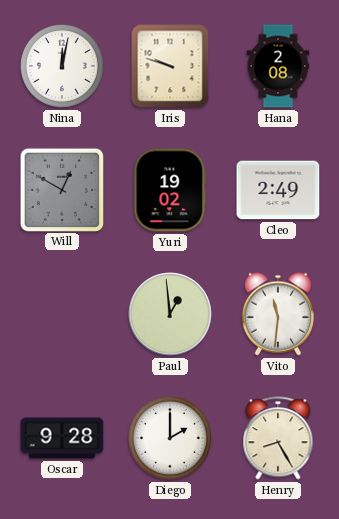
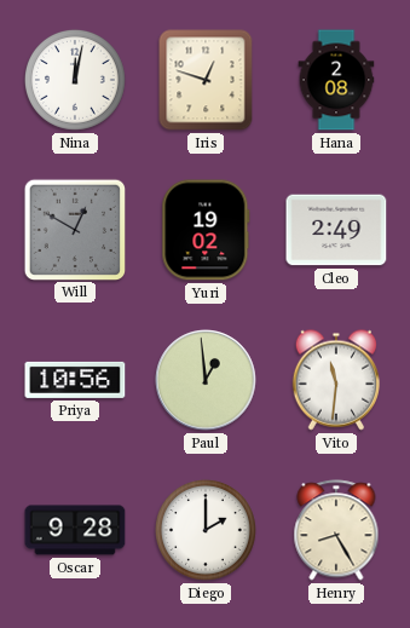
Iris: 9:48 -> 12:48 (206, 80)
Priya: none -> 10:56 (75, 380)
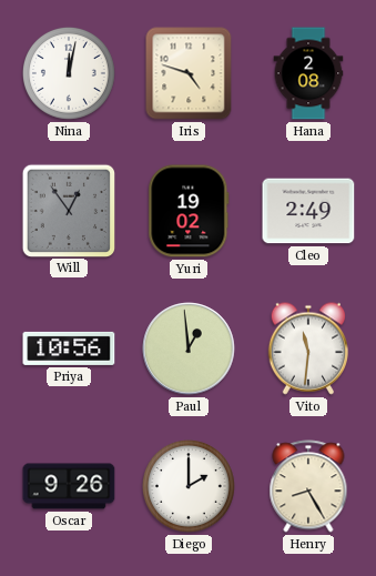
Iris: 12:48 -> 4:48 (189, 73)
Will: 12:50 -> 12:54 (68, 210)
Oscar: 9:28 -> 9:26 (69, 486)
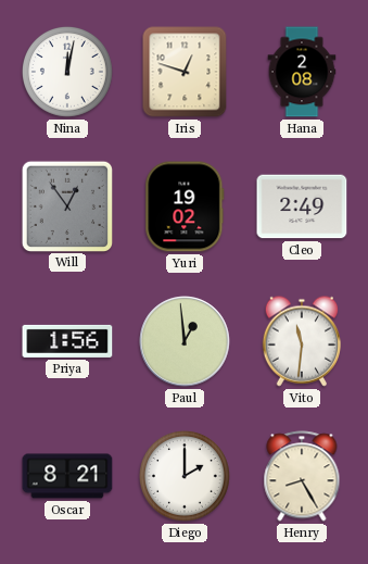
Iris: 4:48 -> 12:48 (185, 72)
Priya: 10:56 -> 1:56 (67, 341)
Oscar: 9:26 -> 8:21 (67, 476)
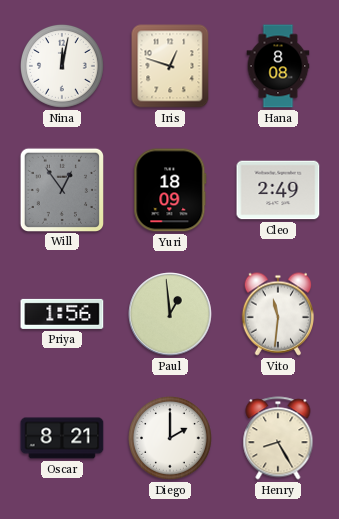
Hana: 2:08 -> 8:08 (278, 66)
Yuri: 19:02 -> 18:09 (170, 190)
